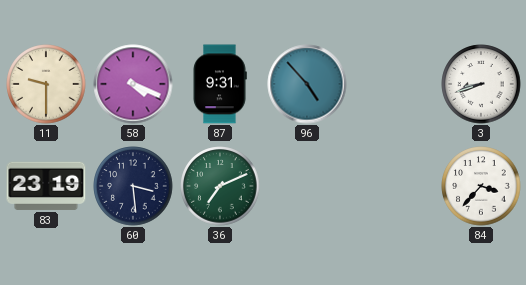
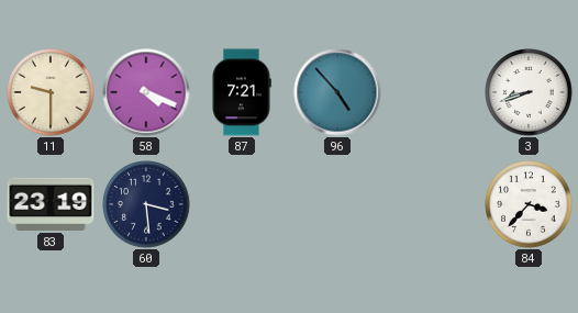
87: 9:31 -> 7:21 (242, 92)
36: 7:11 -> none (220, 186)
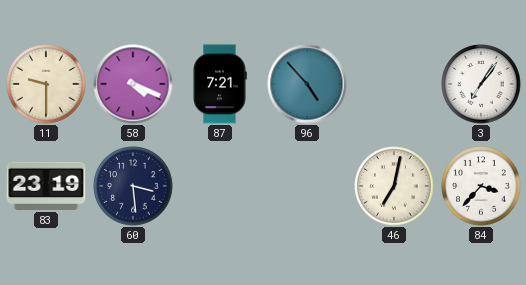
3: 8:42 -> 7:06 (481, 84)
46: none -> 7:02 (394, 186)
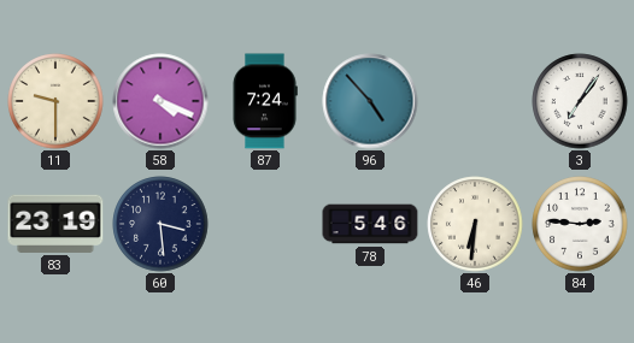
87: 7:21 -> 7:24 (265, 101)
78: none -> 5:46 (370, 224)
46: 7:02 -> 6:31 (475, 224)
84: 3:37 -> 2:46 (580, 224)
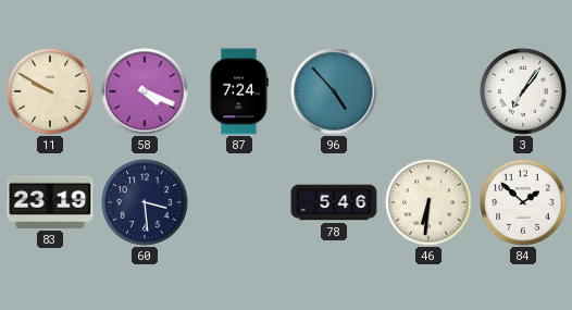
11: 9:30 -> 9:50 (50, 91)
84: 2:46 -> 1:52 (523, 202)
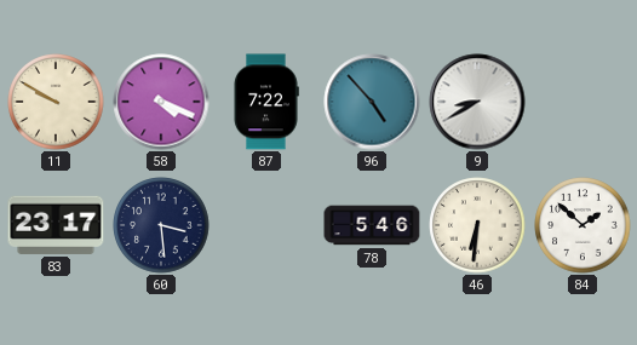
87: 7:24 -> 7:22 (266, 102)
9: none -> 8:40 (477, 102)
3: 7:06 -> none (523, 91)
83: 23:19 -> 23:17 (56, 225)
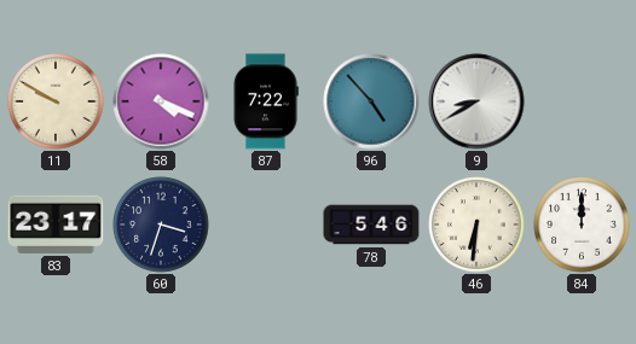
60: 3:29 -> 3:33 (161, 225)
84: 1:52 -> 12:00 (582, 225)
